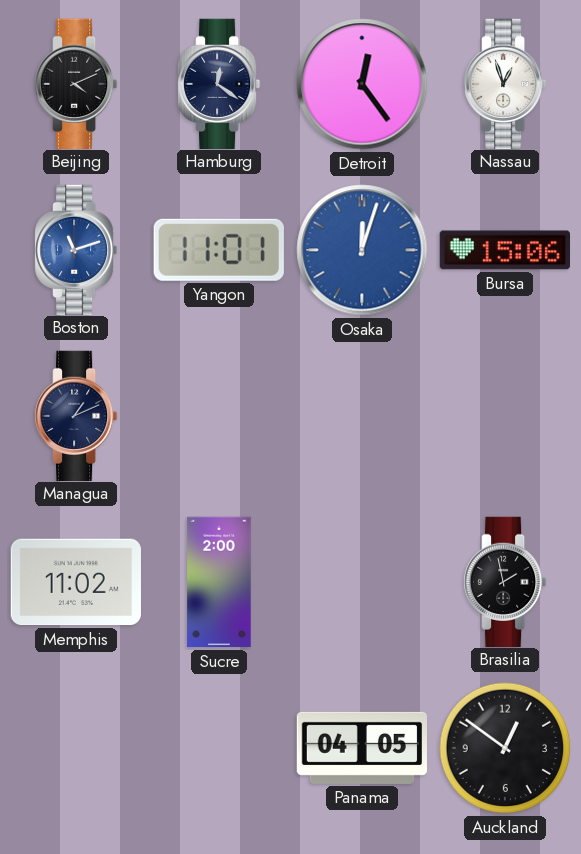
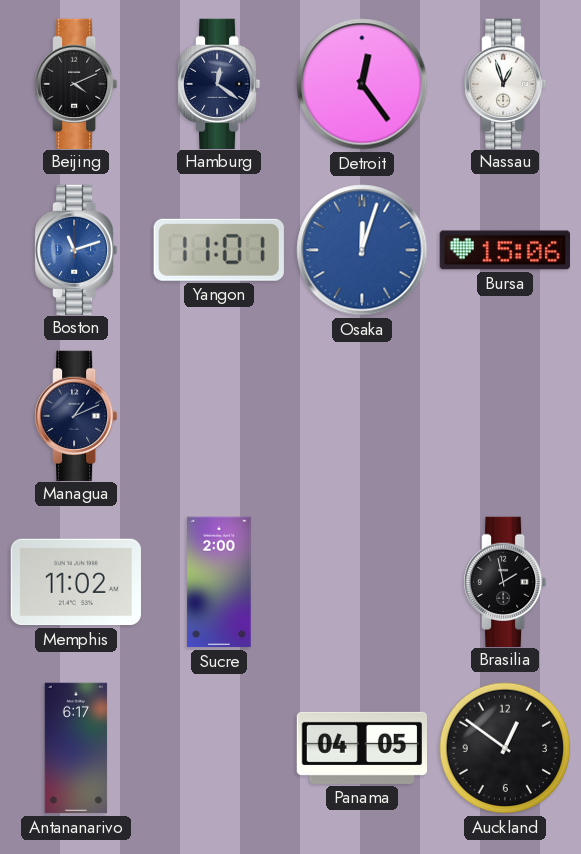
Antananarivo: none -> 6:17 (76, 748)
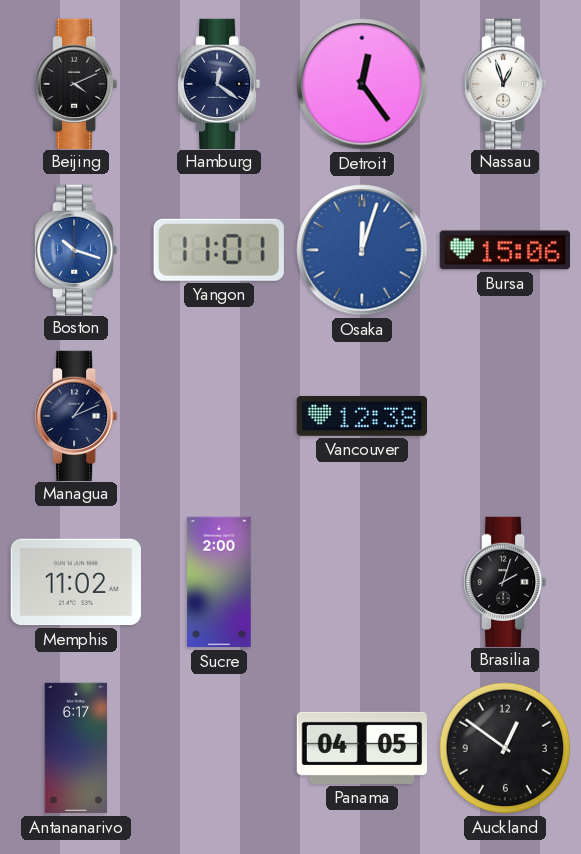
Boston: 11:12 -> 10:18 (77, 249)
Vancouver: none -> 12:38 (361, 416)
Brasilia: 1:58 -> 2:03 (506, 581)
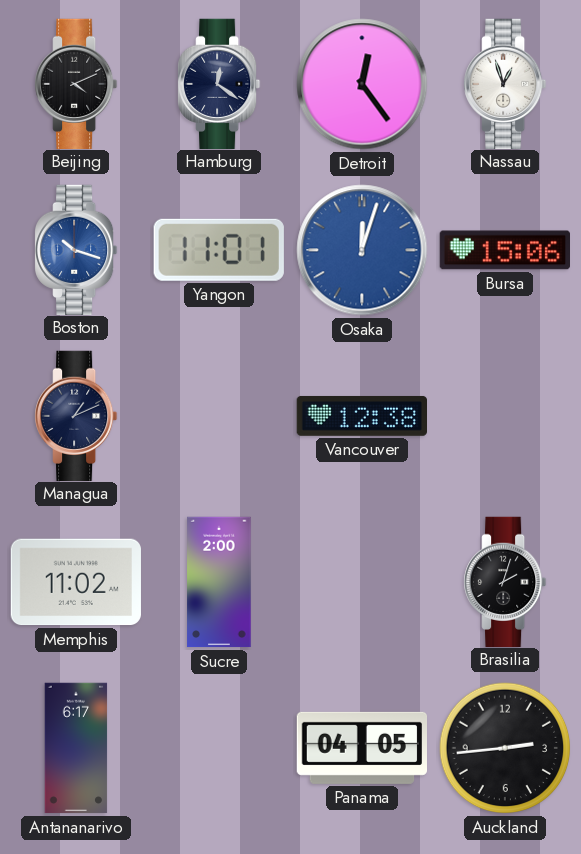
Auckland: 12:51 -> 2:44 (505, 748)
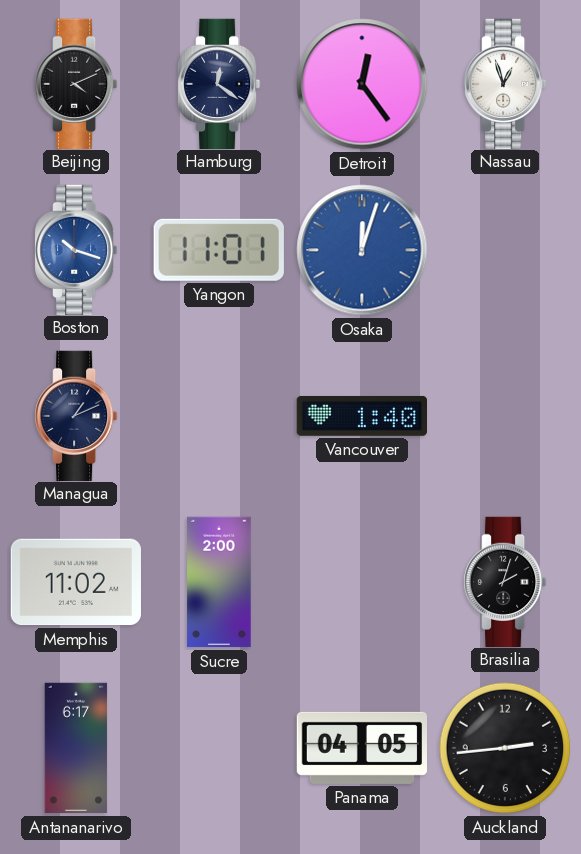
Bursa: 15:06 -> none (504, 250)
Vancouver: 12:38 -> 1:40 (361, 416)
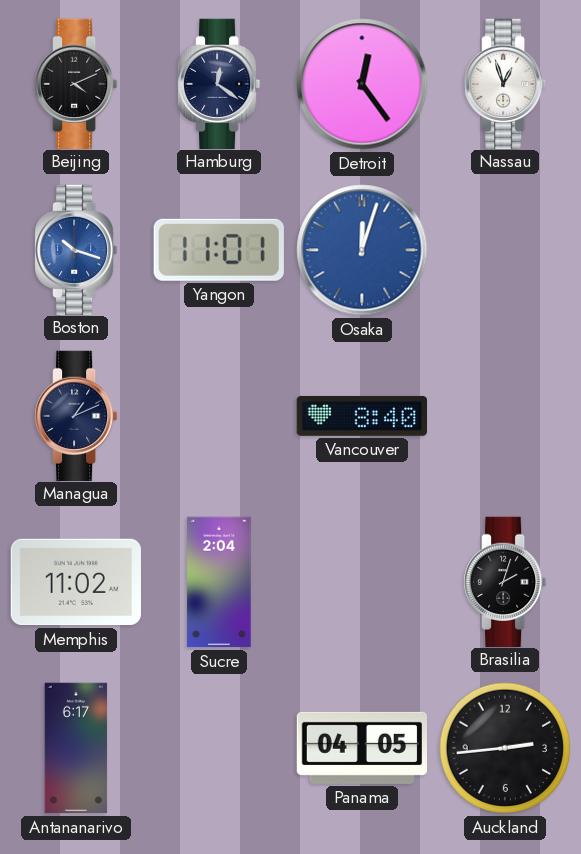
Vancouver: 1:40 -> 8:40 (361, 416)
Sucre: 2:00 -> 2:04 (219, 582)
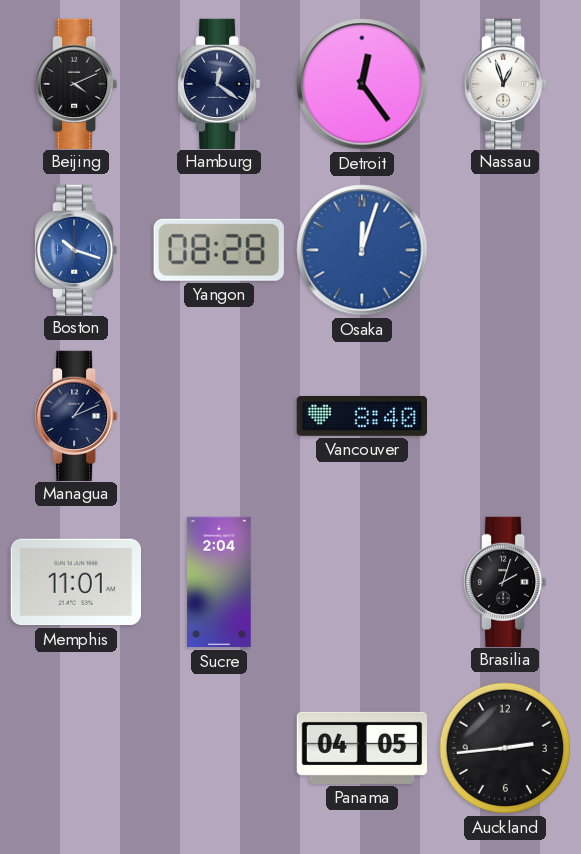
Yangon: 11:01 -> 08:28 (219, 250)
Memphis: 11:02 -> 11:01 (75, 582)
Antananarivo: 6:17 -> none (76, 748)
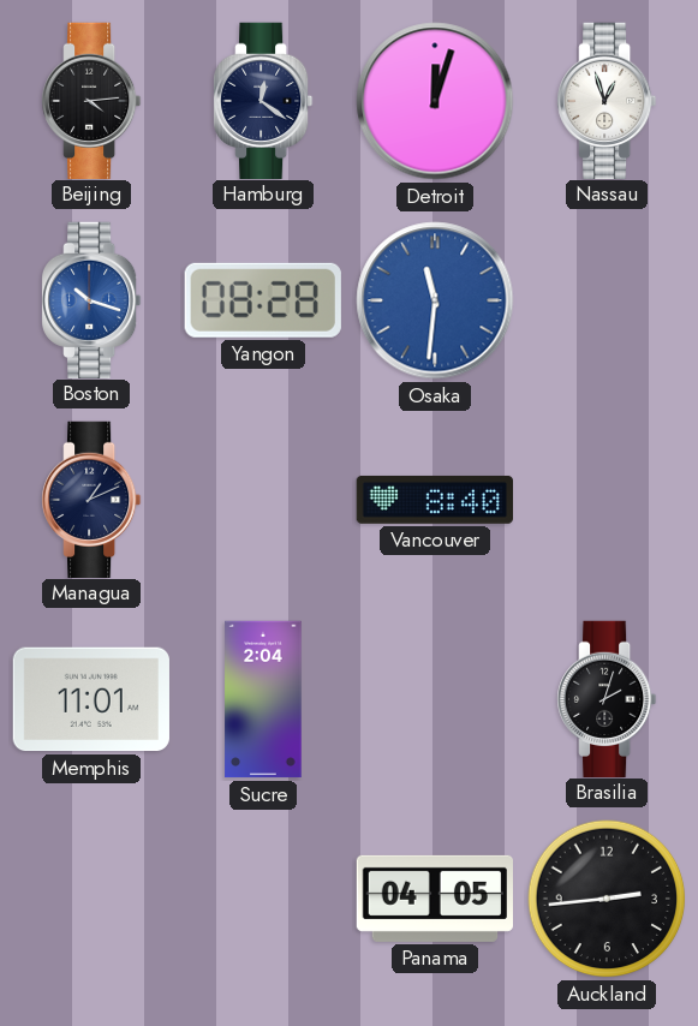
Beijing: 4:11 -> 4:14 (93, 100)
Detroit: 12:24 -> 12:03 (435, 101)
Osaka: 12:03 -> 11:31 (435, 300)
